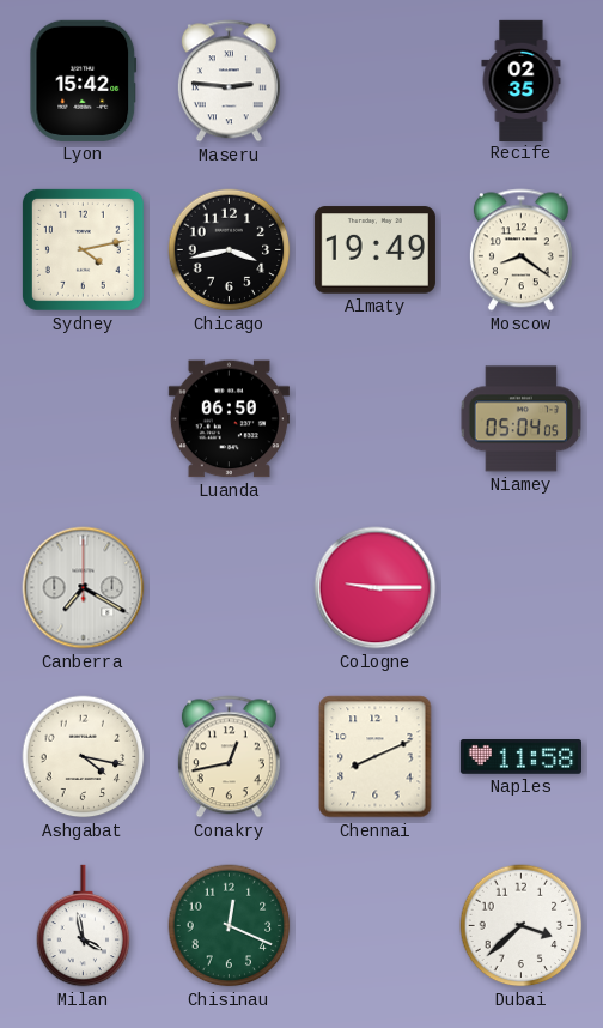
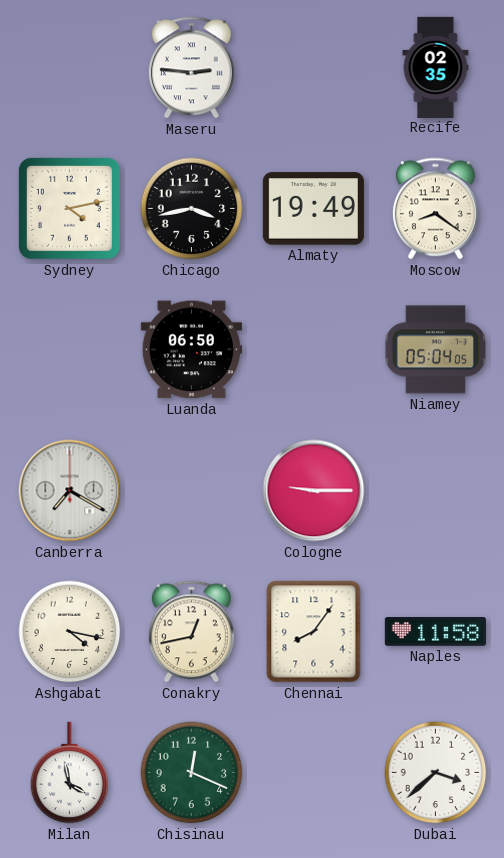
Lyon: 15:42 -> none (84, 80)
Chennai: 8:11 -> 8:06 (314, 632)
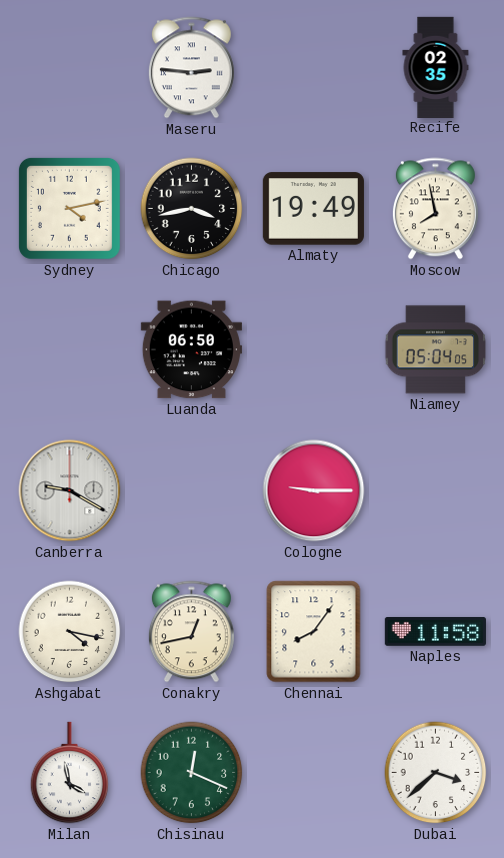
Moscow: 8:21 -> 7:58 (435, 209)
Canberra: 7:20 -> 9:20 (70, 491)
